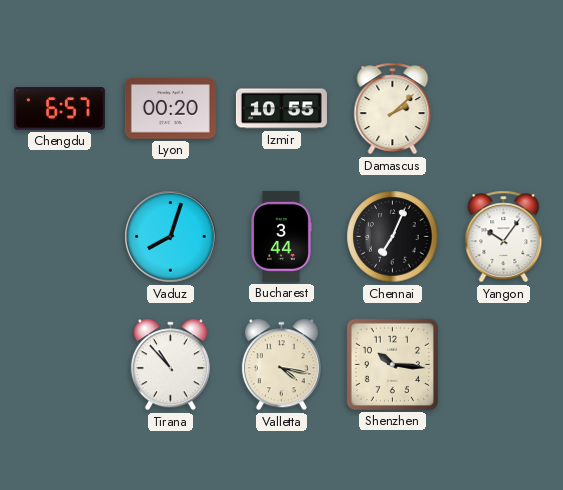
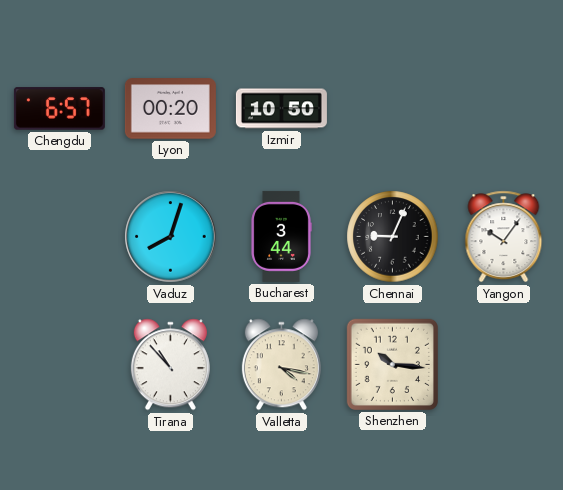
Izmir: 10:55 -> 10:50 (281, 109)
Damascus: 2:08 -> none (393, 109)
Chennai: 7:04 -> 9:04 (393, 237)
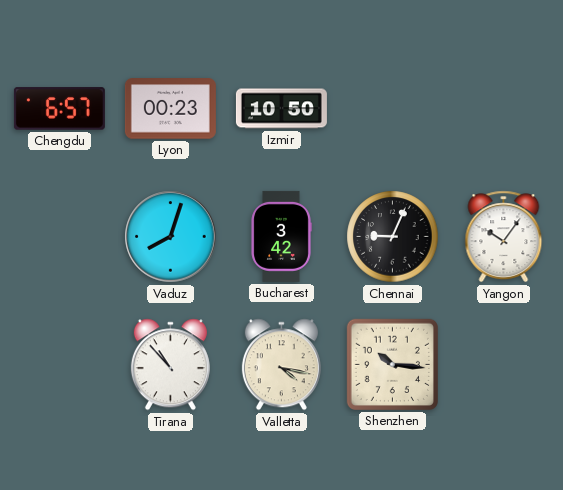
Lyon: 00:20 -> 00:23 (170, 109)
Bucharest: 3:44 -> 3:42 (281, 236)
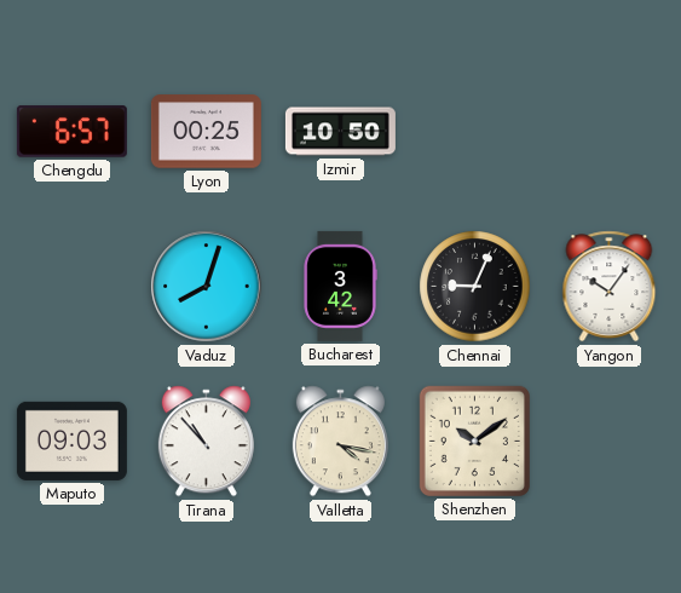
Lyon: 00:23 -> 00:25 (206, 132)
Maputo: none -> 09:03 (71, 441)
Shenzhen: 10:16 -> 10:09 (474, 441)
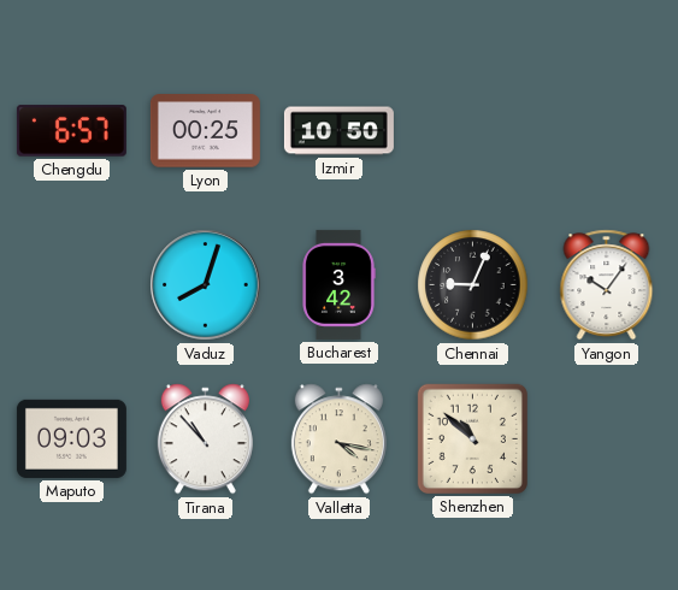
Shenzhen: 10:09 -> 10:52 (472, 438)
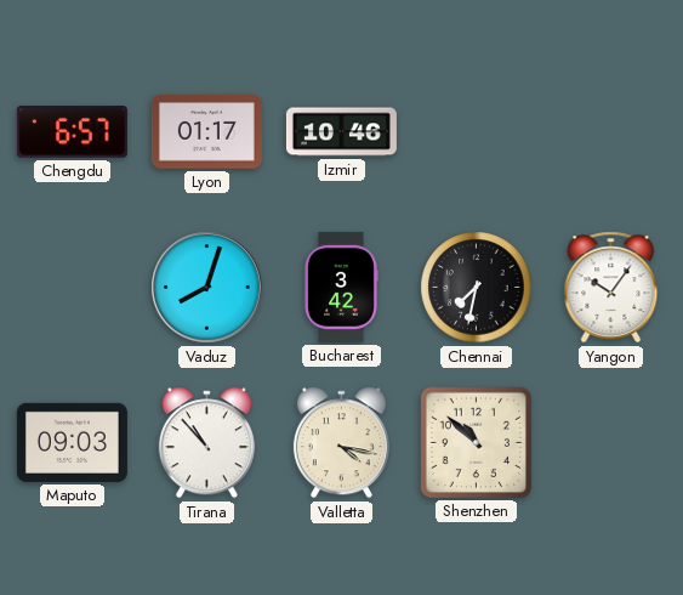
Lyon: 00:25 -> 01:17 (206, 132)
Izmir: 10:50 -> 10:46 (341, 132)
Chennai: 9:04 -> 7:32 (477, 288)
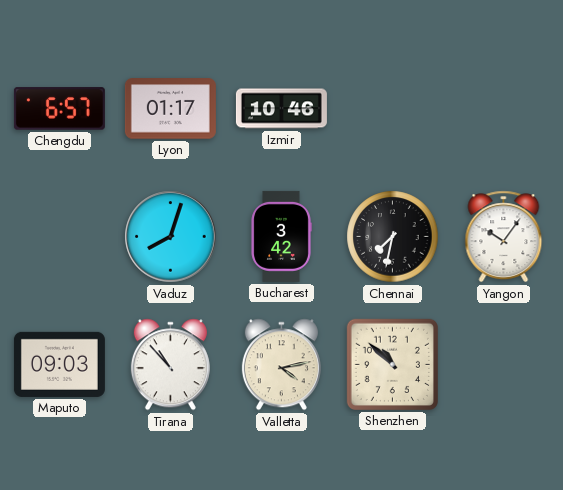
Valletta: 4:17 -> 4:13 (281, 365)
